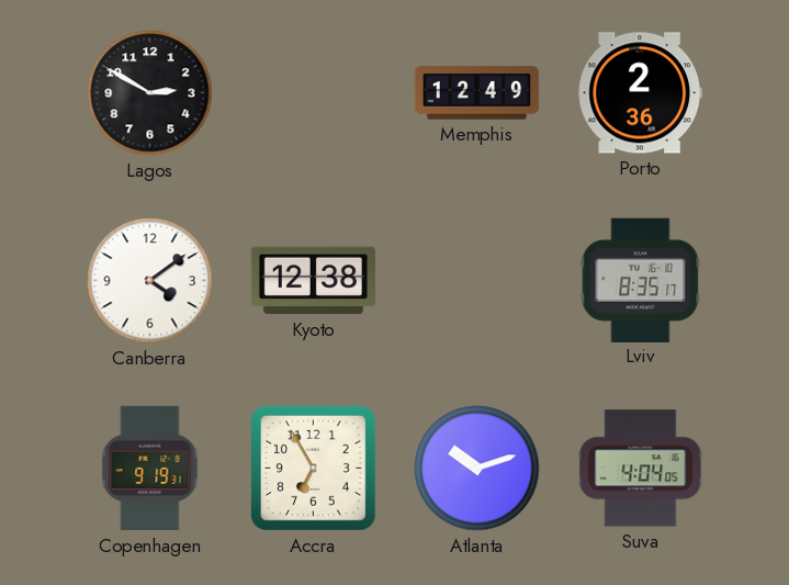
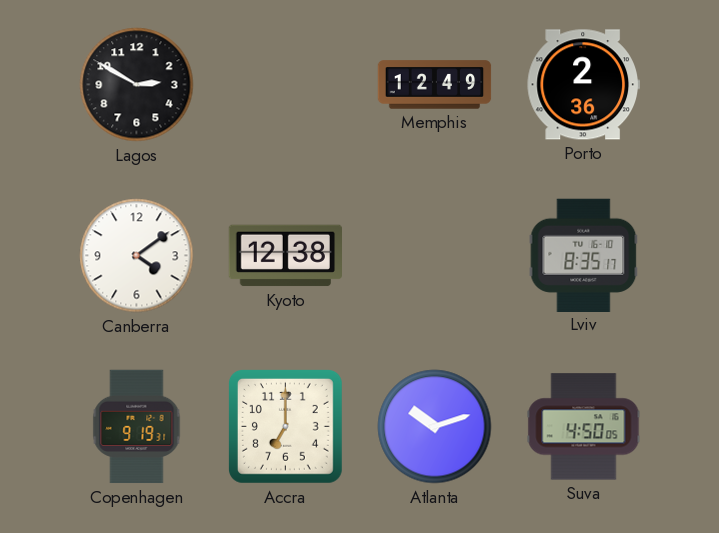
Accra: 6:55 -> 7:00 (285, 426)
Suva: 4:04 -> 4:50 (584, 427)
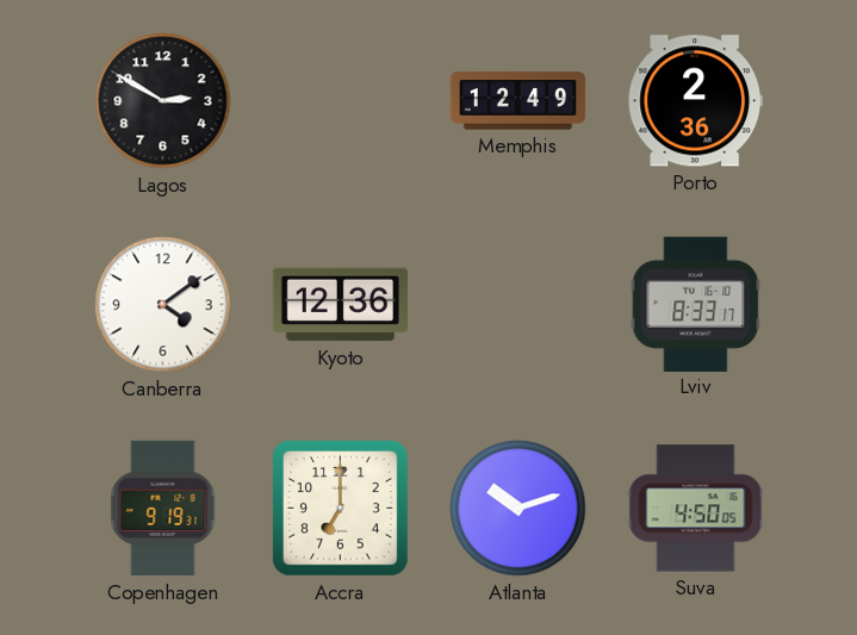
Kyoto: 12:38 -> 12:36 (340, 305)
Lviv: 8:35 -> 8:33 (696, 304)
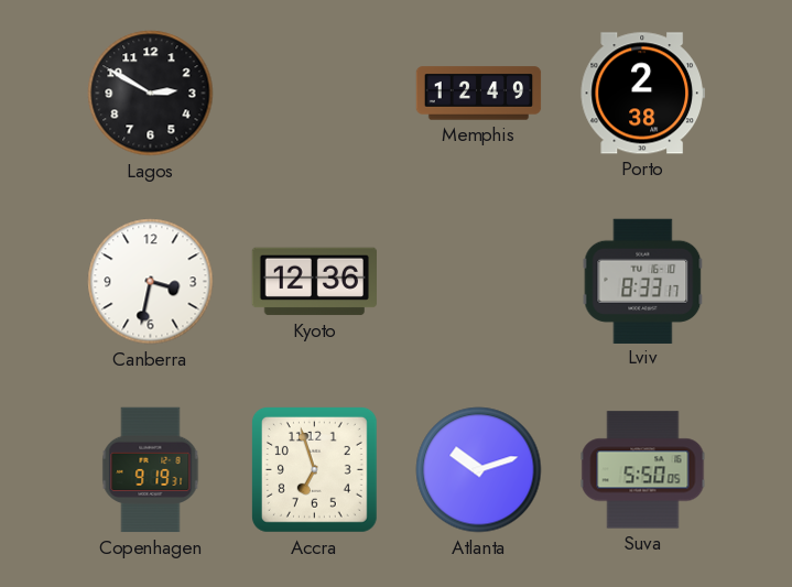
Porto: 2:36 -> 2:38 (642, 94)
Canberra: 4:09 -> 3:32 (151, 282)
Accra: 7:00 -> 6:57 (314, 469)
Suva: 4:50 -> 5:50 (643, 470)
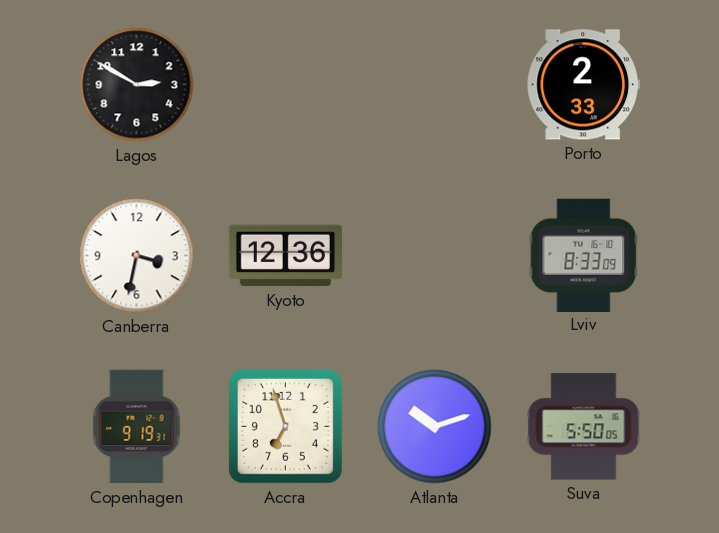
Memphis: 12:49 -> none (479, 94)
Porto: 2:38 -> 2:33 (583, 85)
Lviv: 8:33:17 -> 8:33:09 (584, 255)
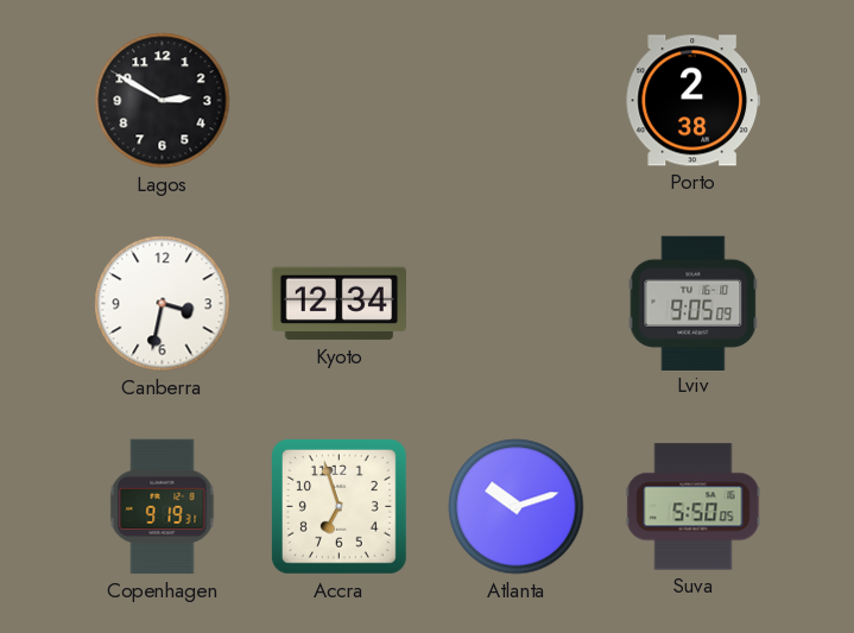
Porto: 2:33 -> 2:38 (692, 101)
Kyoto: 12:36 -> 12:34 (339, 304)
Lviv: 8:33 -> 9:05 (694, 303)
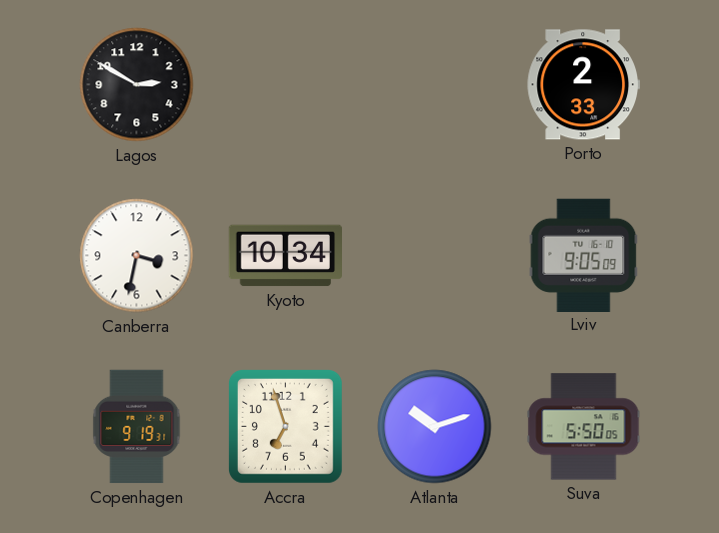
Porto: 2:38 -> 2:33 (583, 85)
Kyoto: 12:34 -> 10:34 (285, 256)
